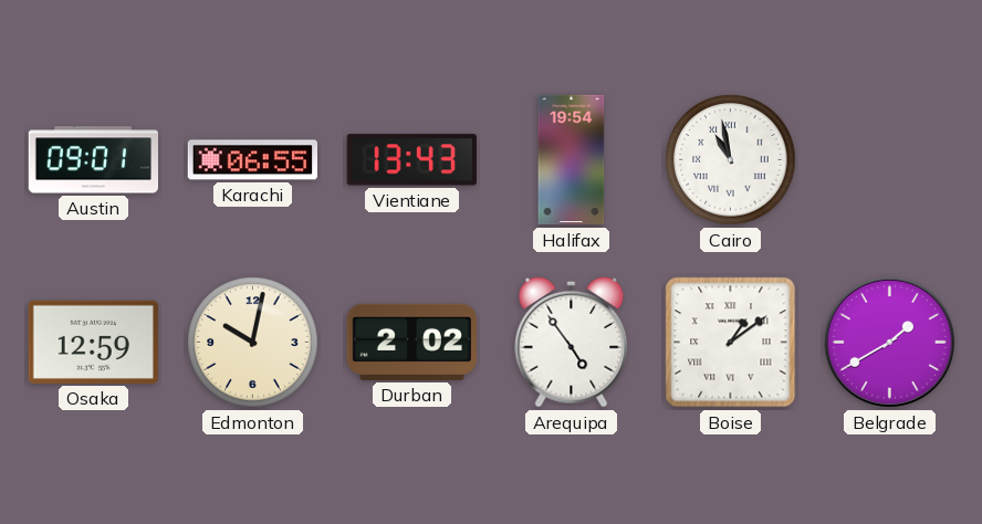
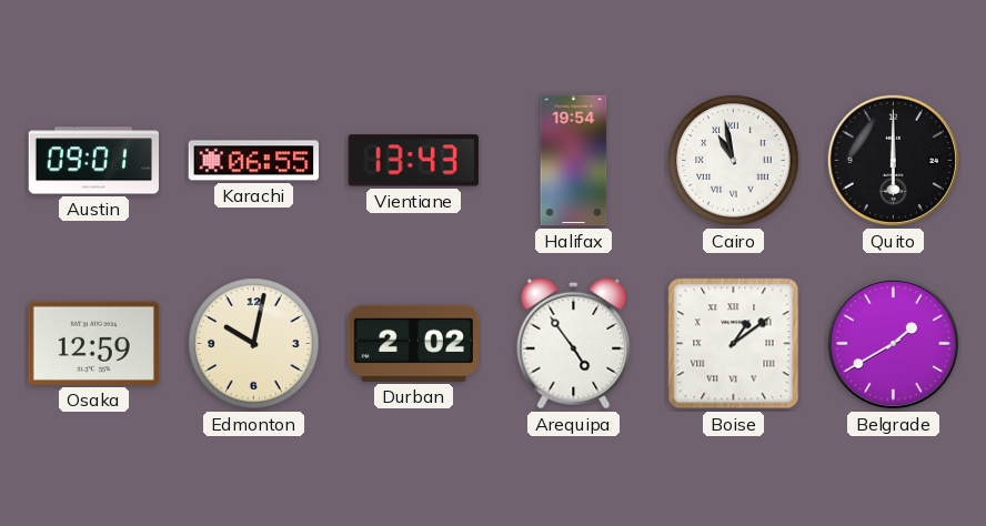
Quito: none -> 6:00 (893, 160)
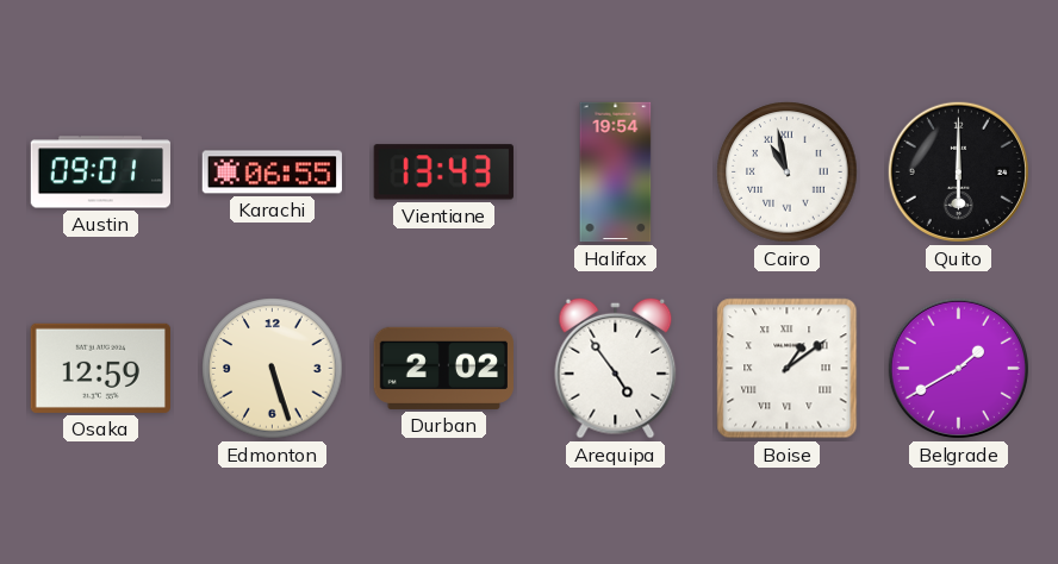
Edmonton: 10:02 -> 5:27 (273, 369)
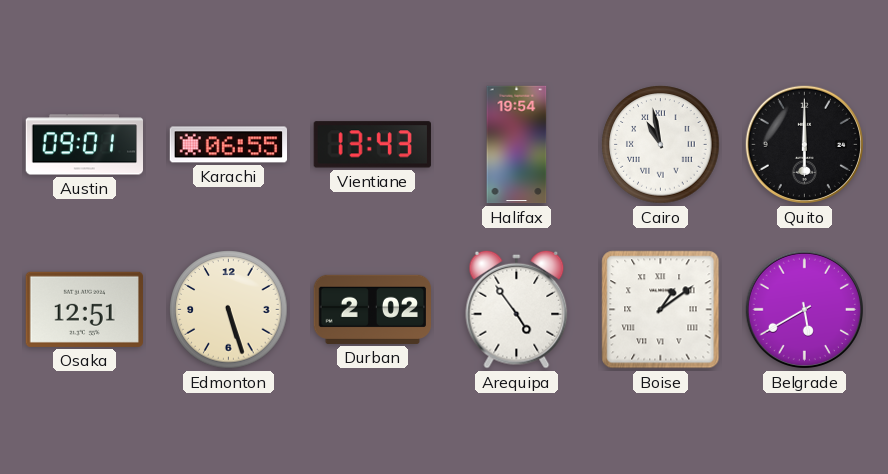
Osaka: 12:59 -> 12:51 (84, 309)
Belgrade: 1:40 -> 5:40 (804, 309)
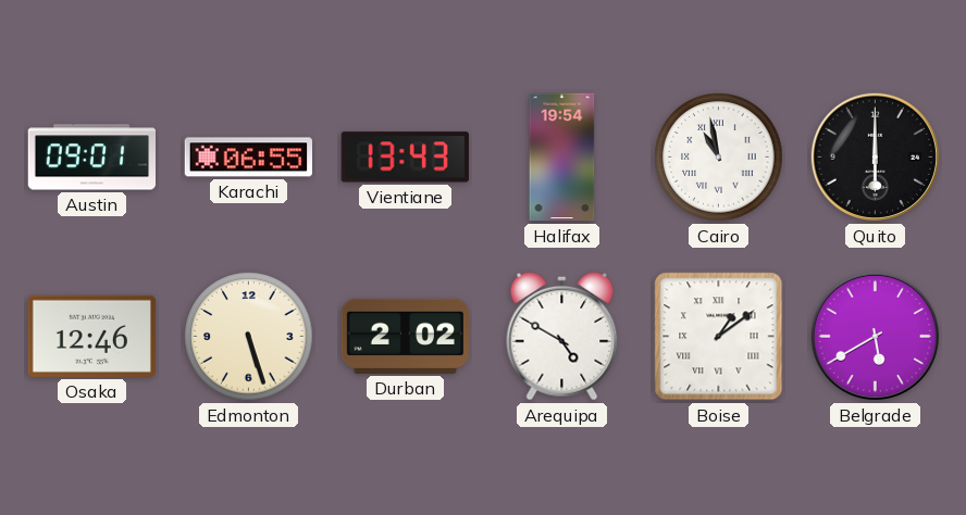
Osaka: 12:51 -> 12:46 (91, 336)
Arequipa: 4:54 -> 4:50 (562, 336)
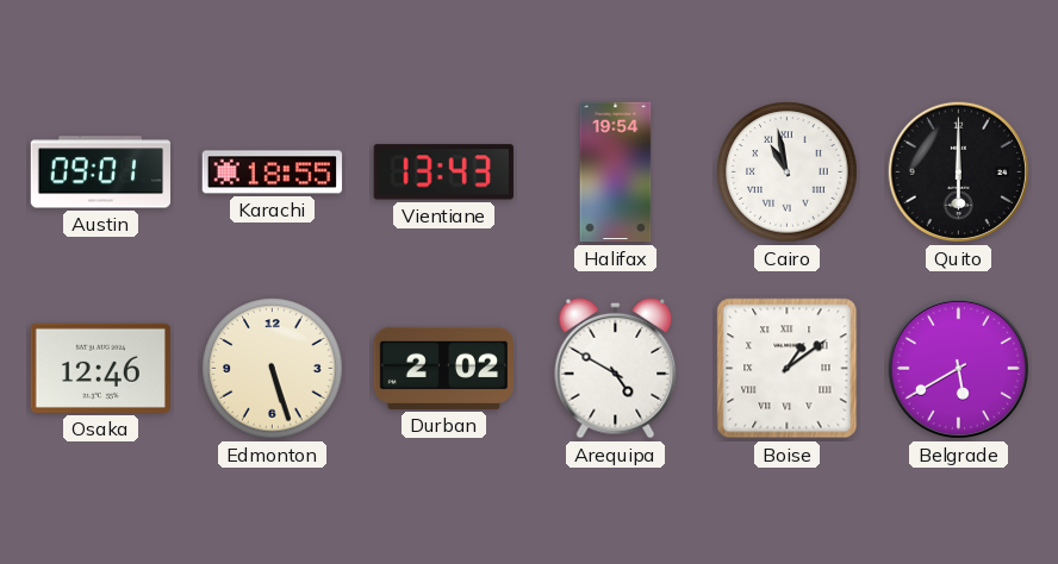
Karachi: 06:55 -> 18:55 (272, 173)
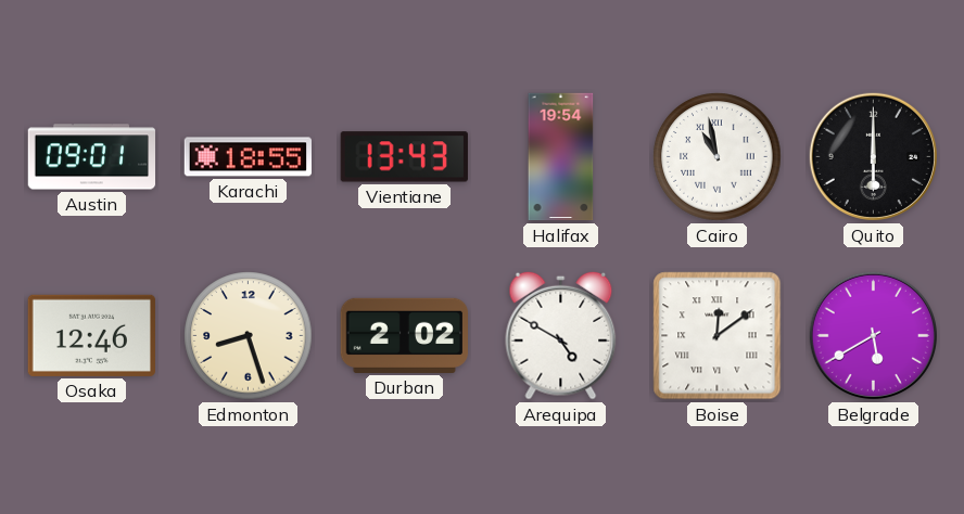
Edmonton: 5:27 -> 8:27 (249, 336)
Boise: 1:09 -> 12:09 (718, 336)
